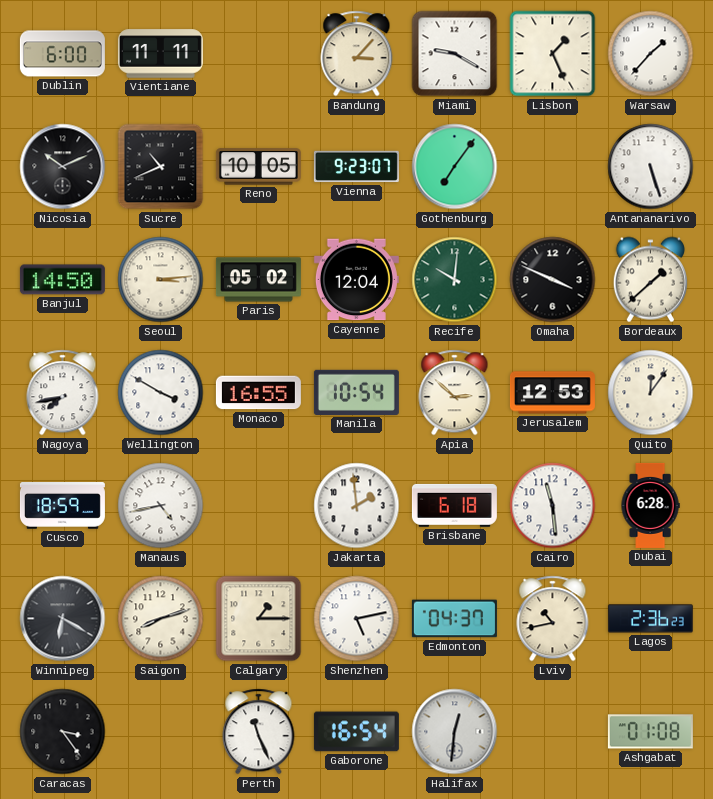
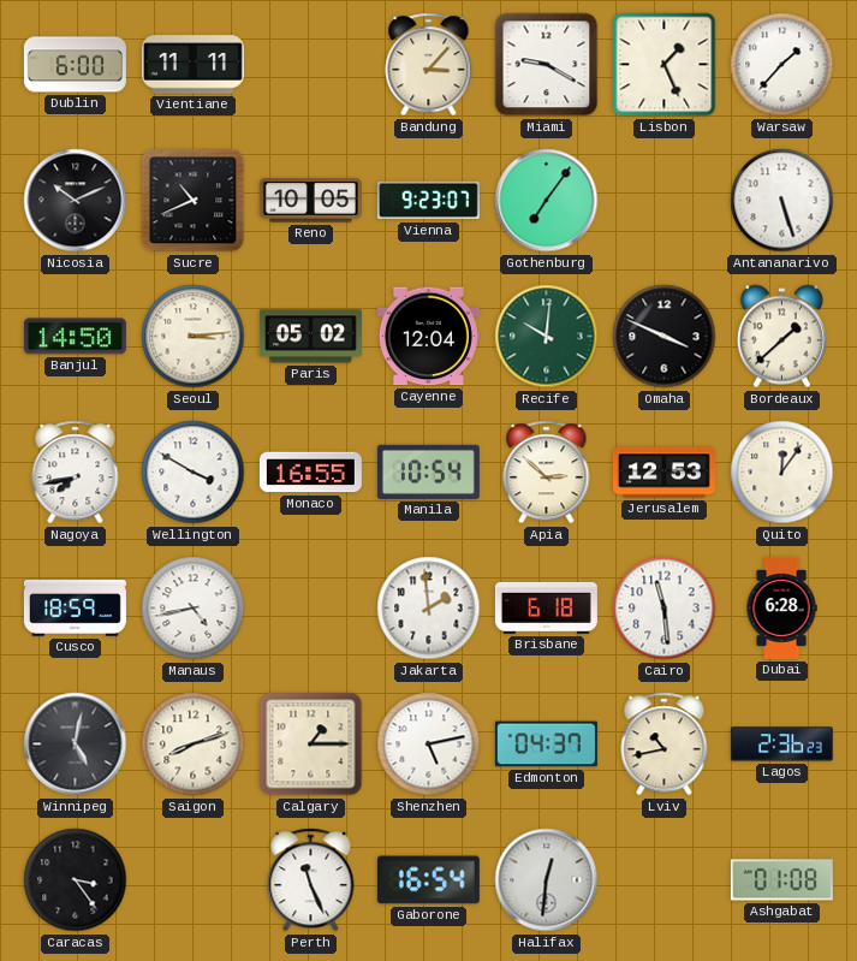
Winnipeg: 6:20 -> 5:02 (76, 745)
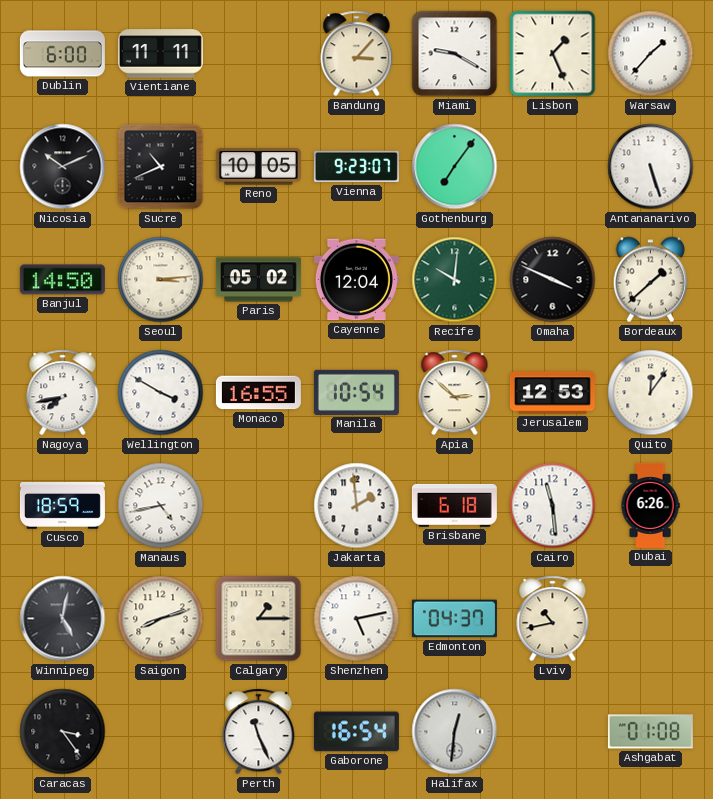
Dubai: 6:28 -> 6:26 (650, 505)
Lagos: 2:36 -> none (781, 745)
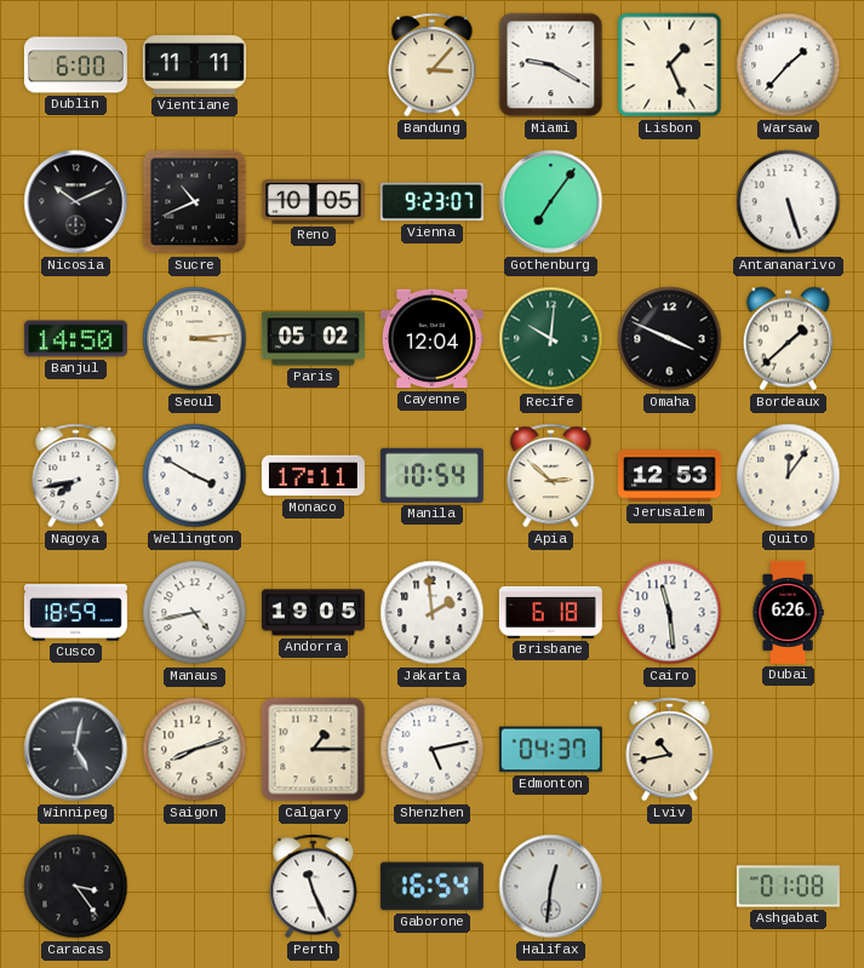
Monaco: 16:55 -> 17:11 (313, 476)
Andorra: none -> 19:05 (313, 613)
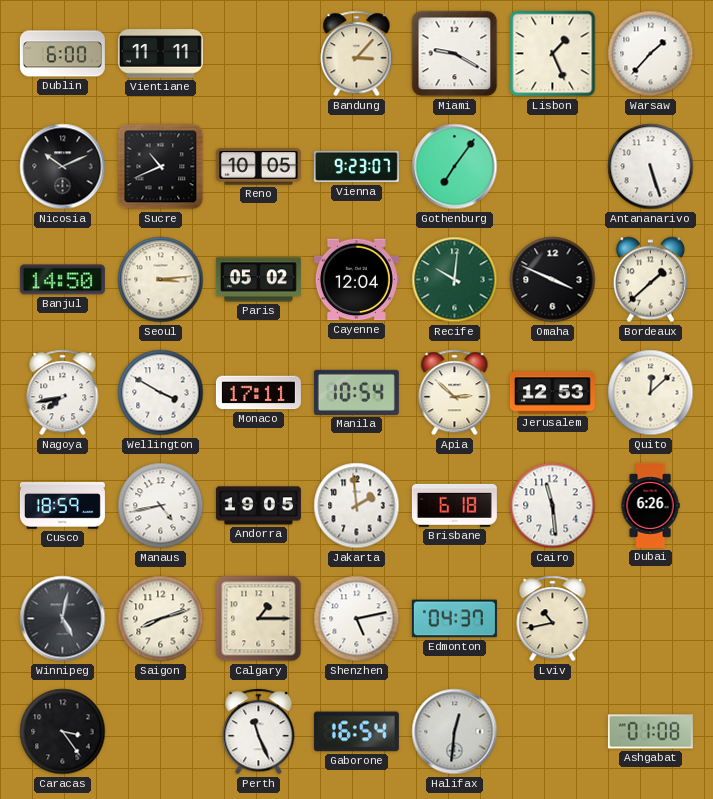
Quito: 12:06 -> 12:08 (651, 393)
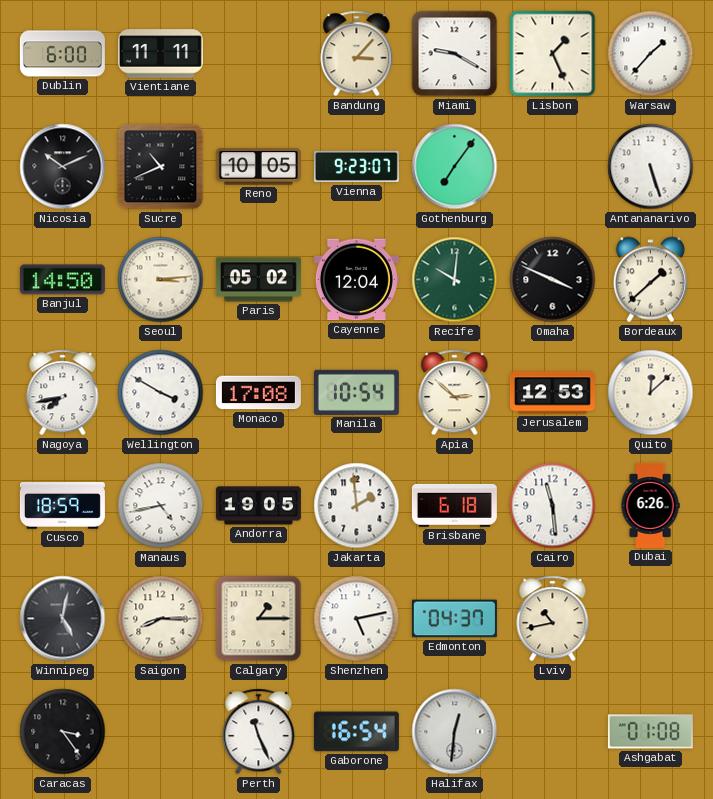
Monaco: 17:11 -> 17:08 (258, 393)
Saigon: 8:12 -> 8:15 (161, 619)
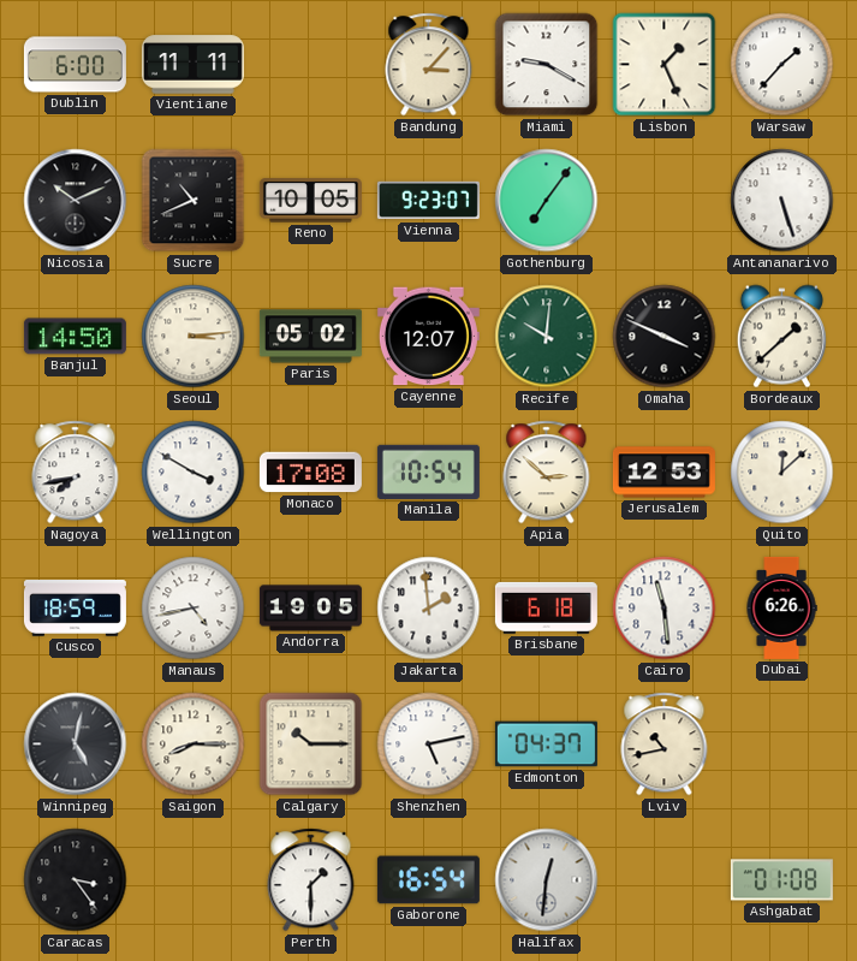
Cayenne: 12:04 -> 12:07 (428, 337)
Calgary: 1:15 -> 10:15 (311, 745)
Perth: 11:26 -> 1:30 (311, 880)
